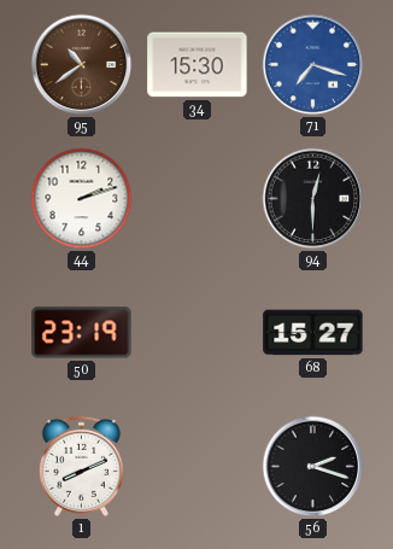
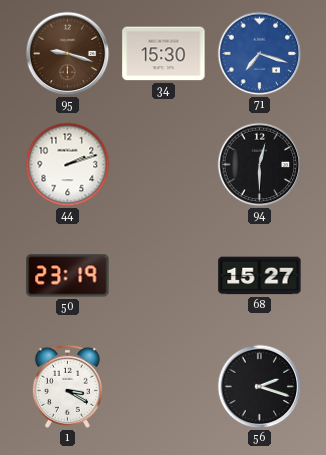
95: 10:39 -> 9:18 (68, 54)
1: 8:11 -> 3:20 (67, 386)
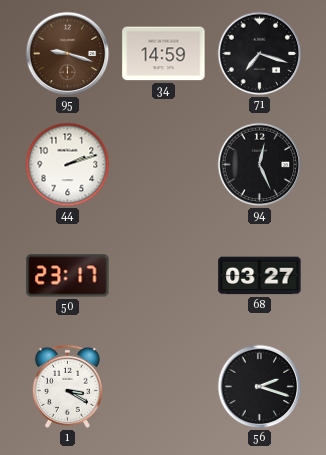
34: 15:30 -> 14:59 (164, 54)
71 dial: blue -> black (260, 54)
94: 12:30 -> 12:26 (260, 165)
50: 23:19 -> 23:17 (68, 276)
68: 15:27 -> 03:27 (260, 276)
